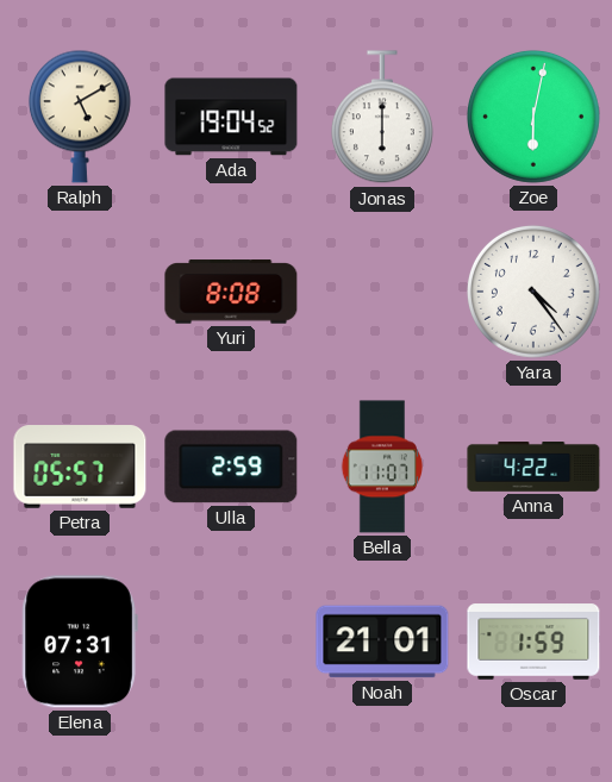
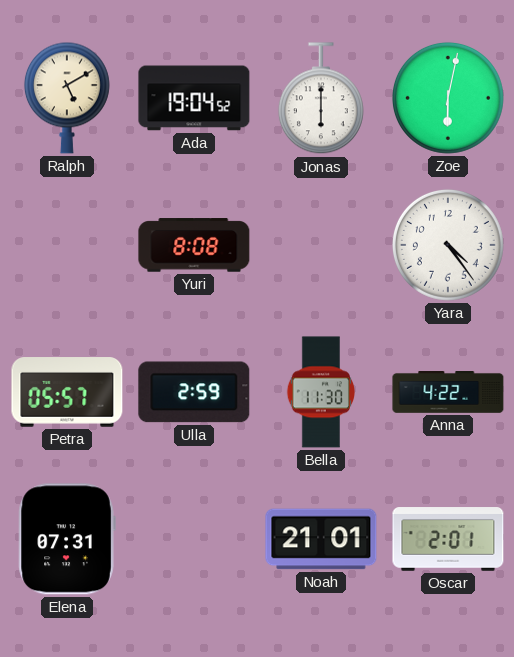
Bella: 11:07 -> 11:30 (321, 392)
Oscar: 1:59 -> 2:01 (448, 539)
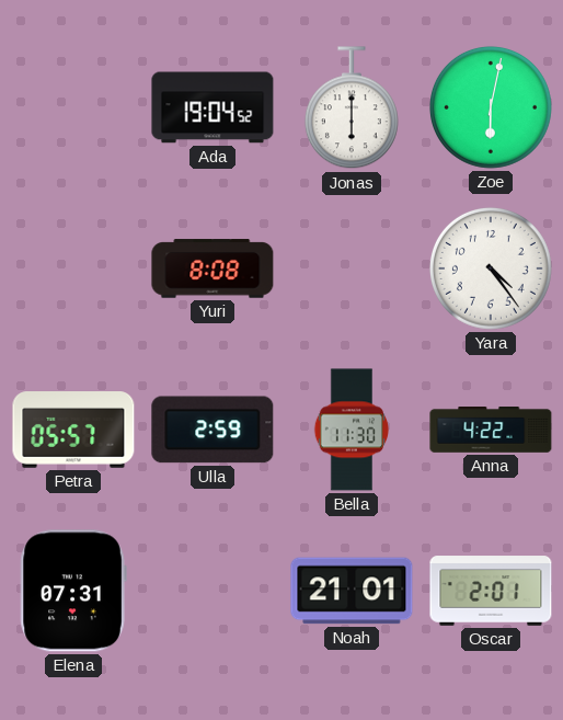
Ralph: 5:10 -> none (67, 98)
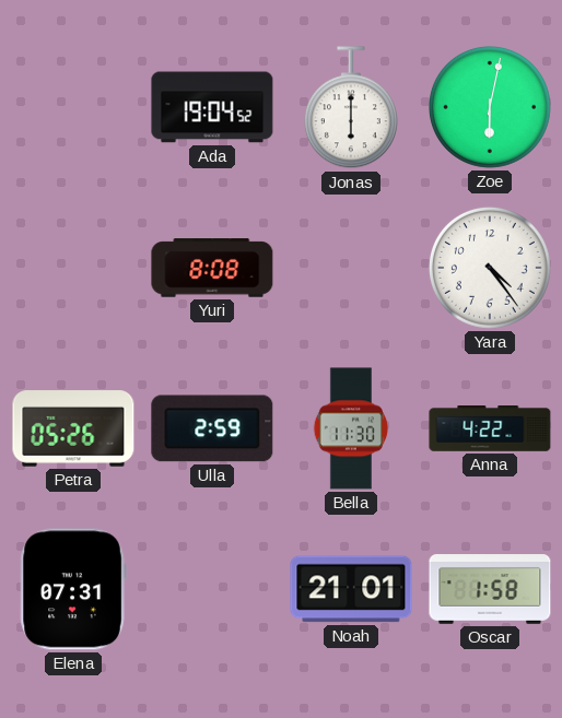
Petra: 05:57 -> 05:26 (73, 428)
Oscar: 2:01 -> 1:58 (490, 589)
